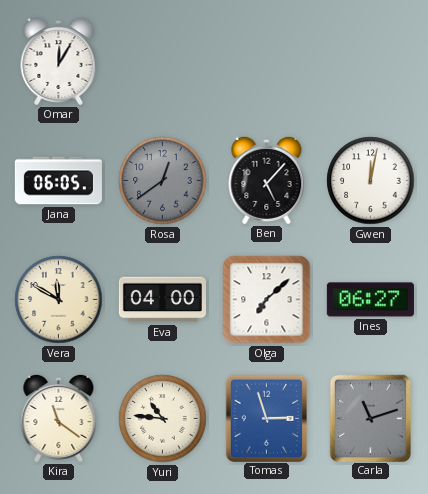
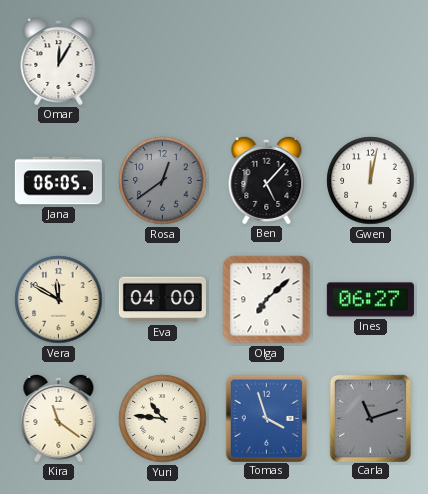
Tomas: 2:57 -> 3:57 (266, 418)
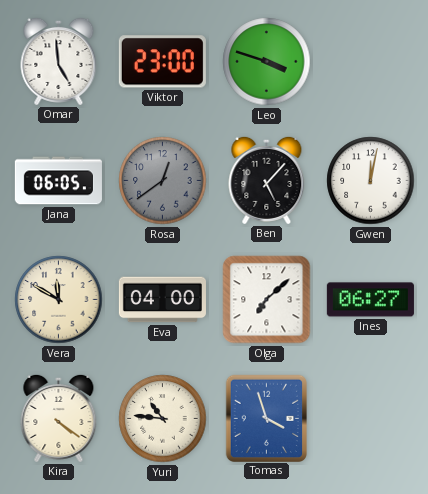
Omar: 12:05 -> 4:59 (59, 61)
Viktor: none -> 23:00 (162, 62)
Leo: none -> 3:48 (267, 62)
Kira: 11:21 -> 4:21 (59, 418)
Carla: 11:12 -> none (370, 418)
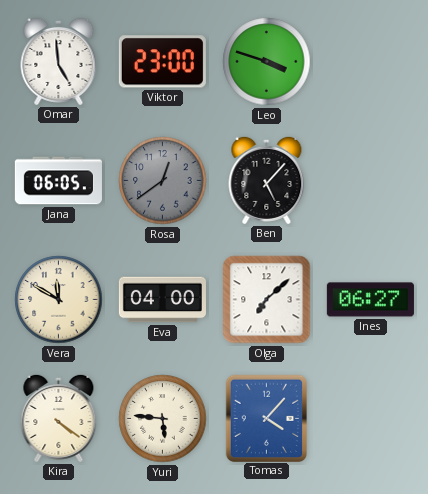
Gwen: 12:02 -> none (371, 181)
Yuri: 10:46 -> 5:46 (163, 419)
Tomas: 3:57 -> 4:07 (266, 418)
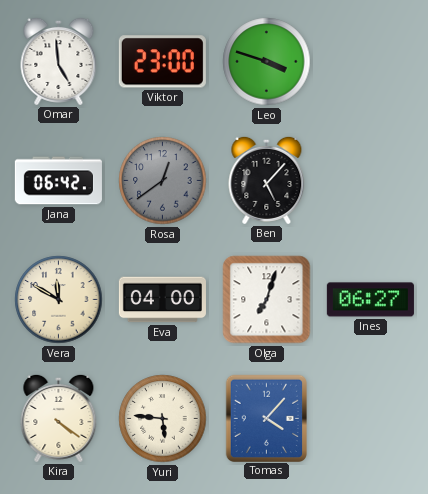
Jana: 06:05 -> 06:42 (58, 181)
Olga: 7:08 -> 7:03 (267, 300)
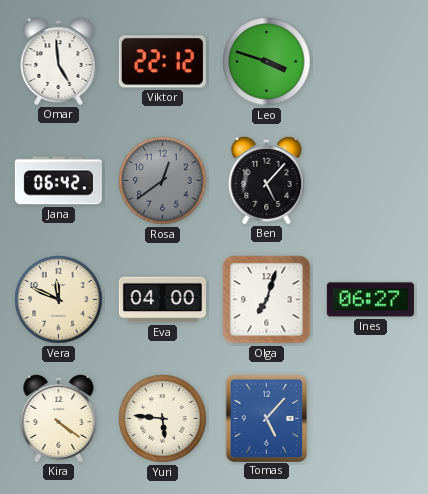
Viktor: 23:00 -> 22:12 (162, 62)
Vera: 11:50 -> 11:49 (59, 300)
Tomas: 4:07 -> 5:07 (266, 418)
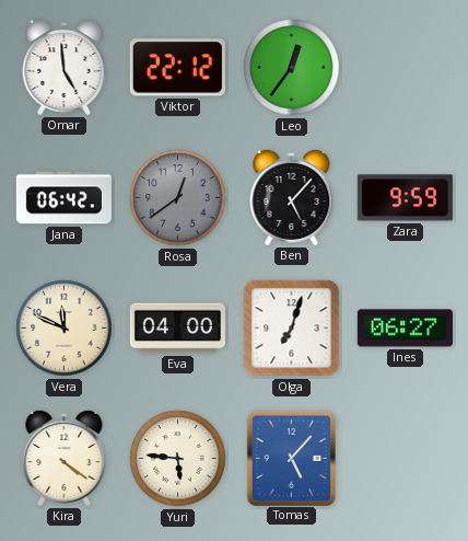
Leo: 3:48 -> 12:36 (292, 68)
Zara: none -> 9:59 (405, 198)
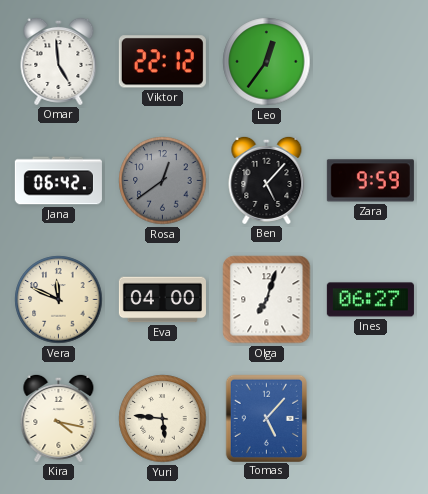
Kira: 4:21 -> 4:17 (59, 418)
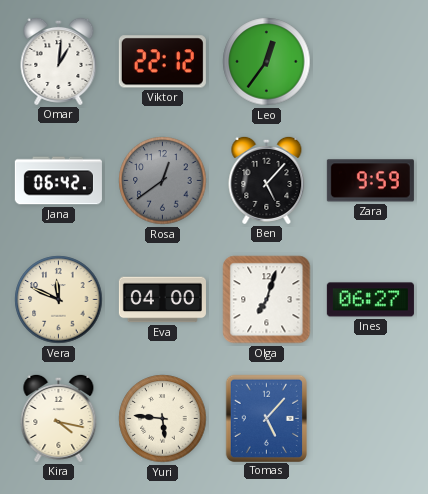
Omar: 4:59 -> 1:01 (59, 61)
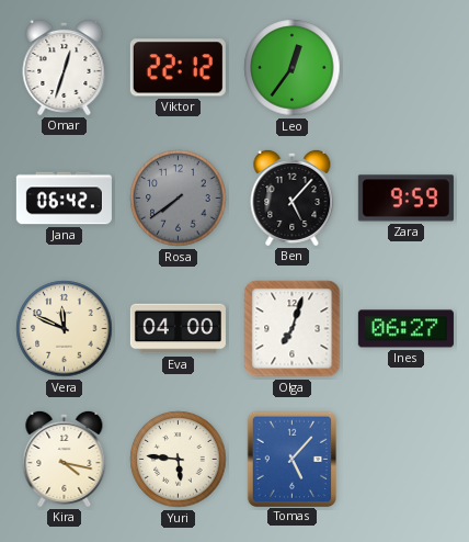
Omar: 1:01 -> 12:33 (65, 67)
Rosa: 12:39 -> 7:39 (179, 199)
